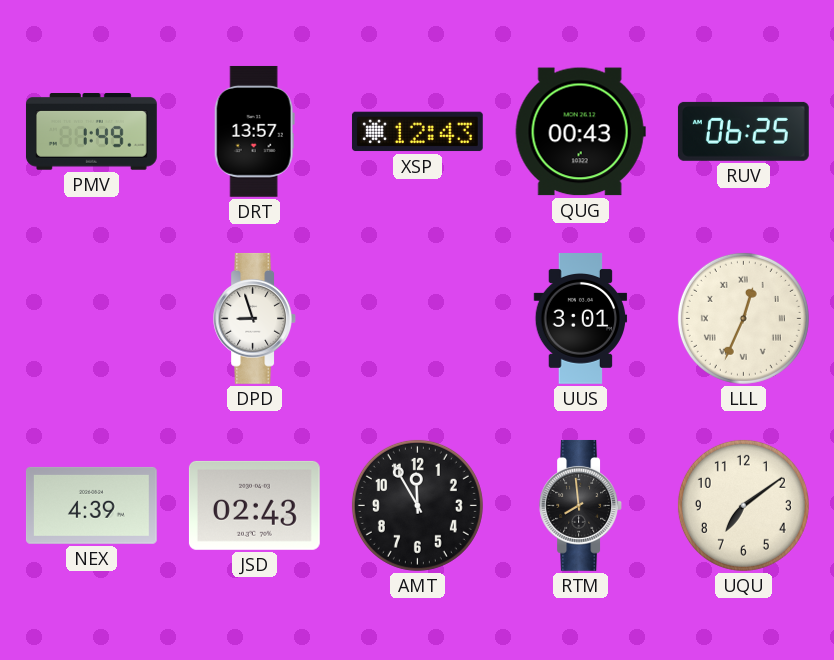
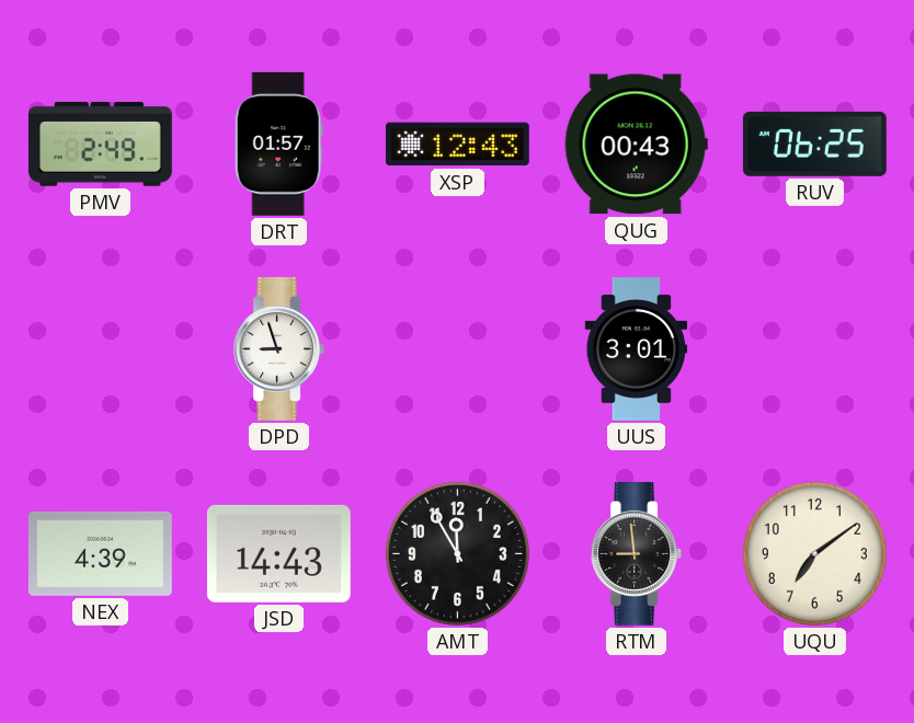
PMV: 1:49 -> 2:49 (100, 145)
DRT: 13:57 -> 01:57 (278, 144)
LLL: 12:34 -> none (743, 318)
JSD: 02:43 -> 14:43 (278, 553)
RTM: 7:59 -> 8:59 (636, 553)
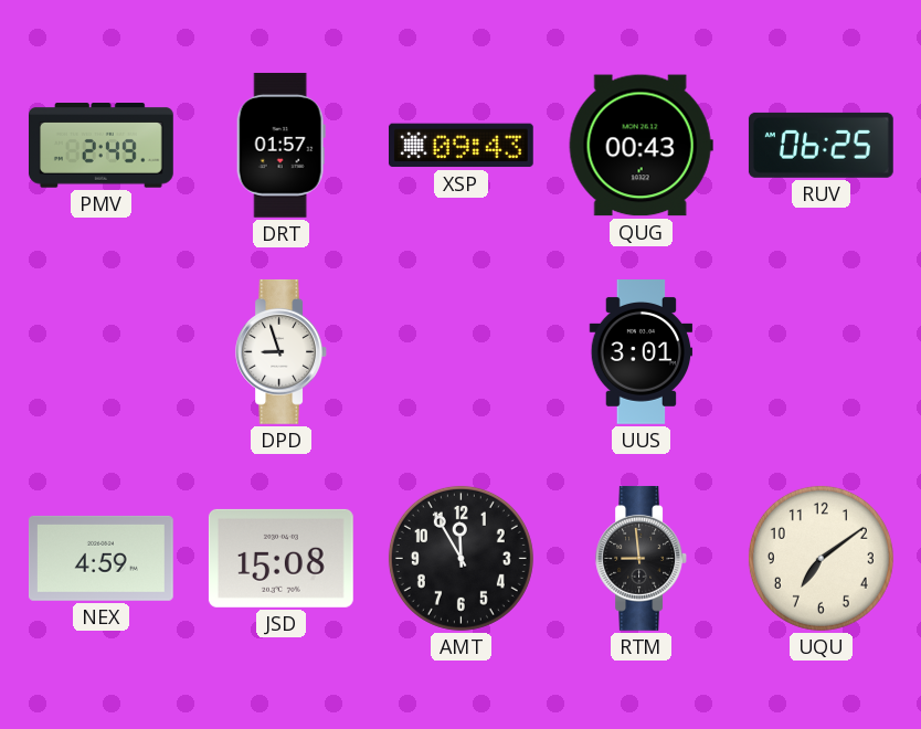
XSP: 12:43 -> 09:43 (460, 146)
NEX: 4:39 -> 4:59 (100, 558)
JSD: 14:43 -> 15:08 (280, 558)
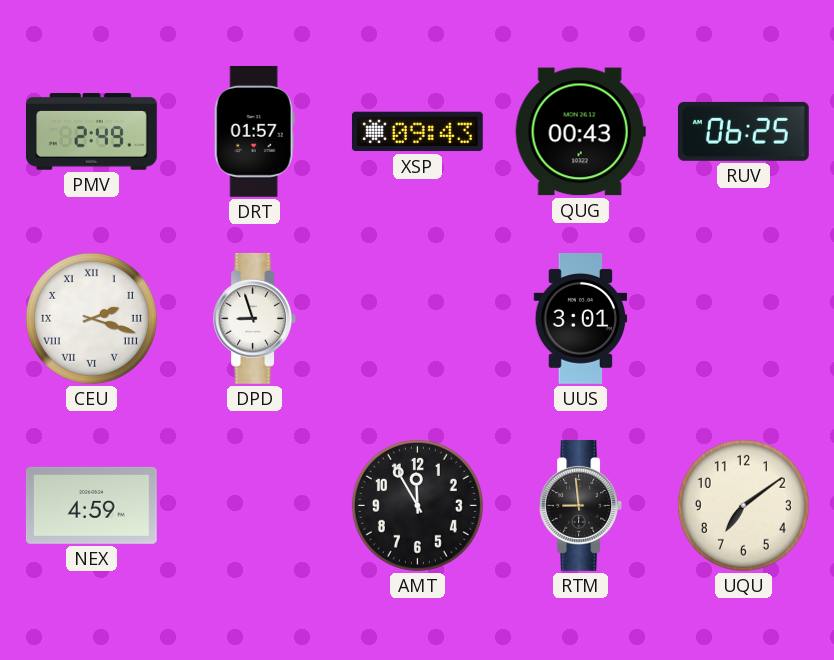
CEU: none -> 2:18 (91, 318)
JSD: 15:08 -> none (280, 558)
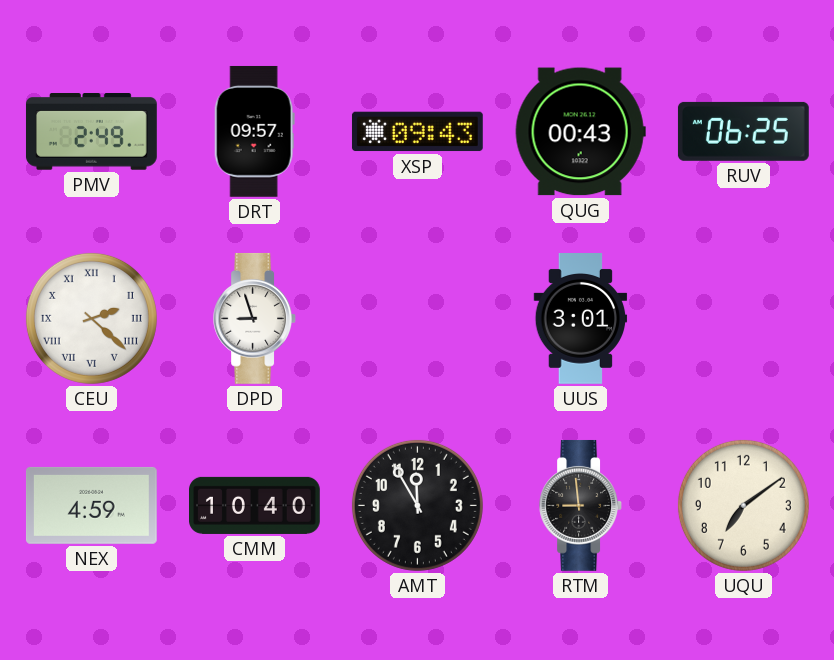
DRT: 01:57 -> 09:57 (254, 131)
CEU: 2:18 -> 2:22 (91, 318)
CMM: none -> 10:40 (255, 505)
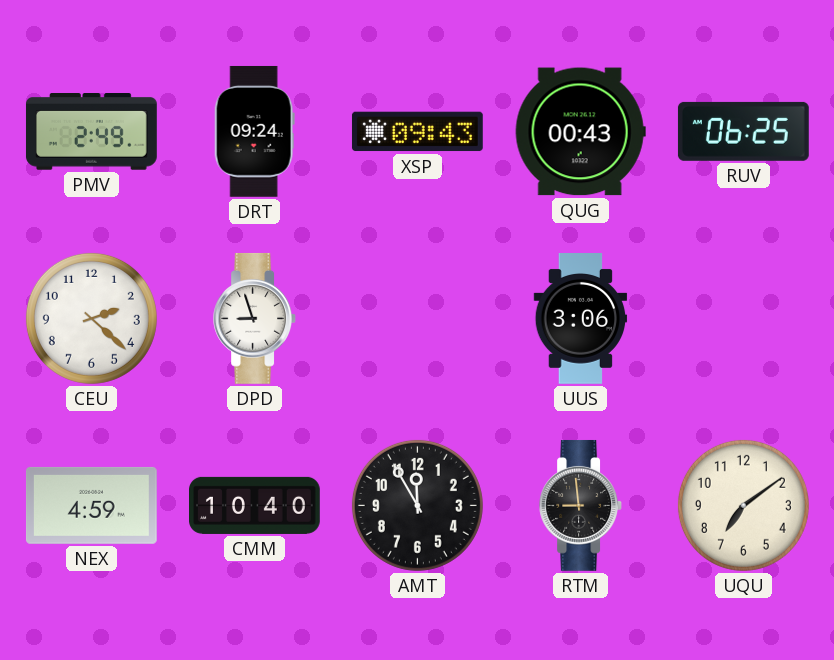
DRT: 09:57 -> 09:24 (254, 131)
CEU numerals: Roman -> Arabic (91, 318)
UUS: 3:01 -> 3:06 (581, 319)
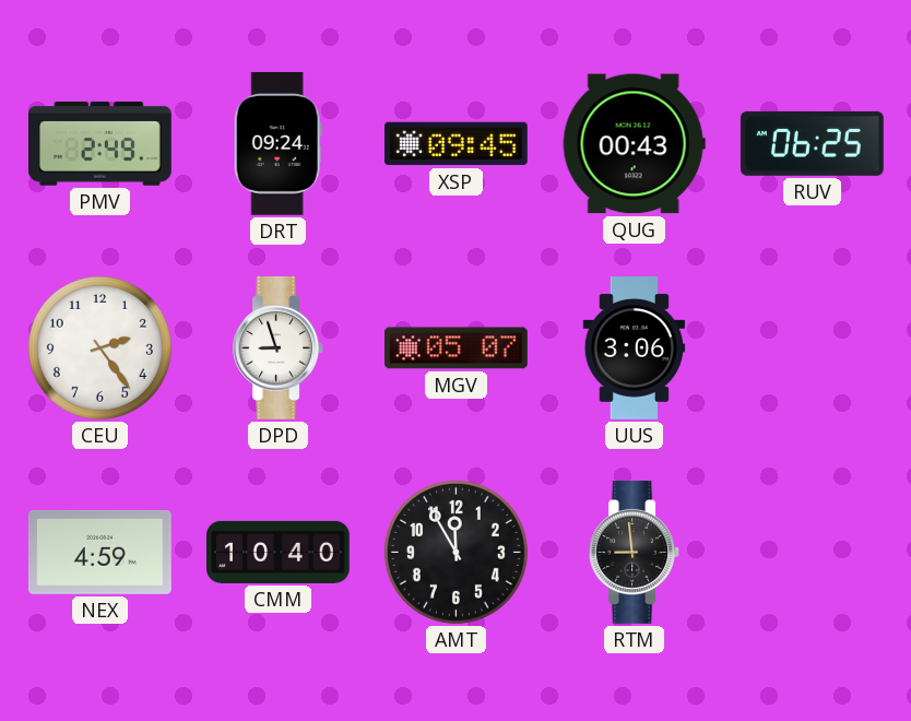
XSP: 09:43 -> 09:45 (456, 144)
CEU: 2:22 -> 2:24 (99, 347)
MGV: none -> 05:07 (457, 348)
UQU: 7:09 -> none (743, 505)
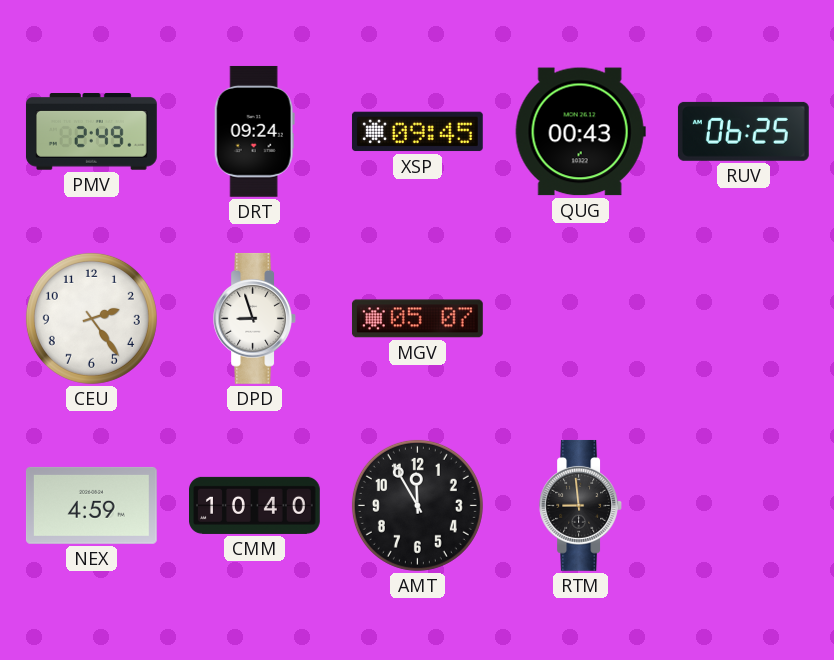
UUS: 3:06 -> none (635, 348)
